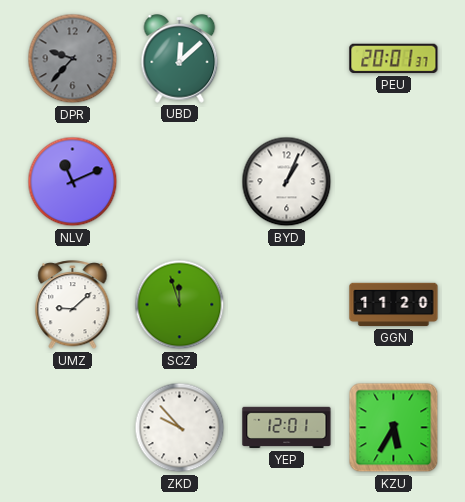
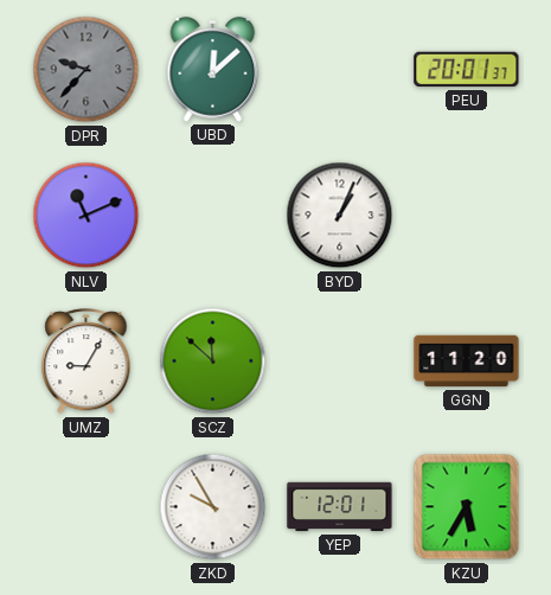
UMZ: 9:08 -> 9:05 (87, 362)
SCZ: 11:57 -> 11:52 (213, 362)
ZKD: 9:53 -> 9:55 (213, 507)
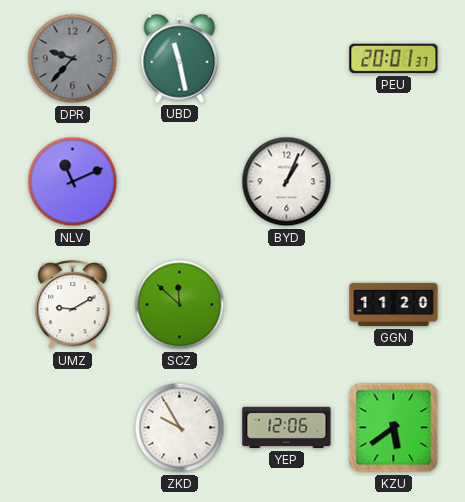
UBD: 12:08 -> 11:28 (180, 59)
UMZ: 9:05 -> 9:10 (73, 305)
YEP: 12:01 -> 12:06 (287, 428)
KZU: 5:35 -> 5:39 (394, 428)
